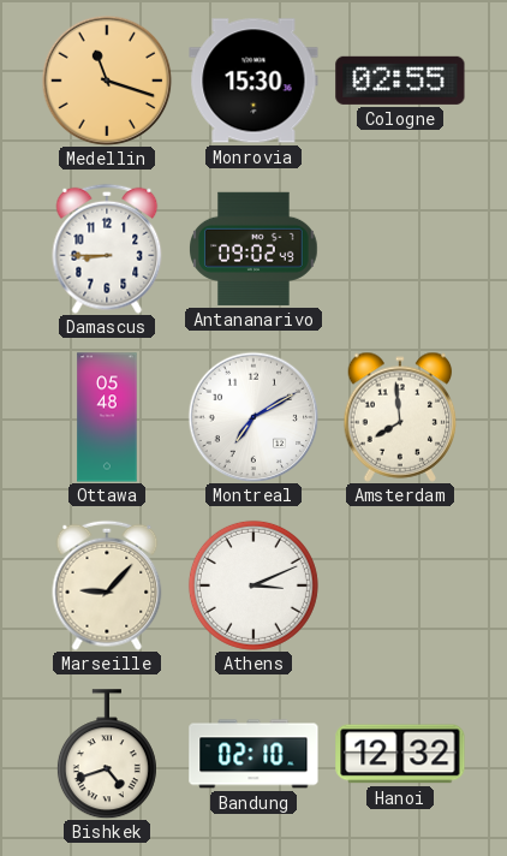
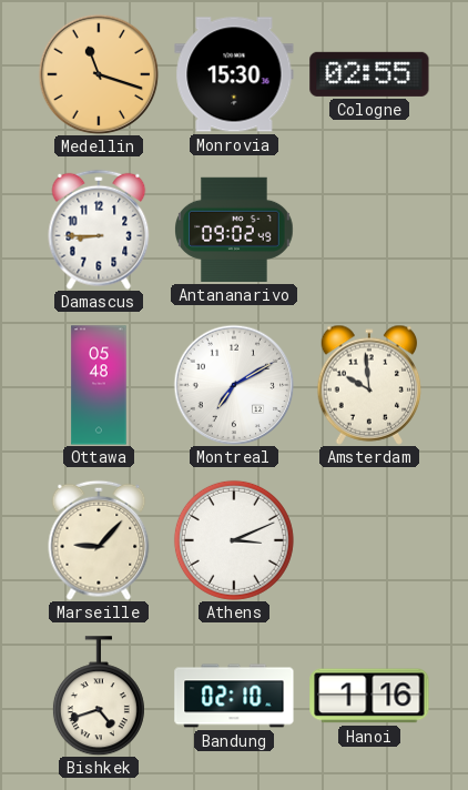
Amsterdam: 7:59 -> 9:59 (369, 385)
Hanoi: 12:32 -> 1:16 (369, 696)
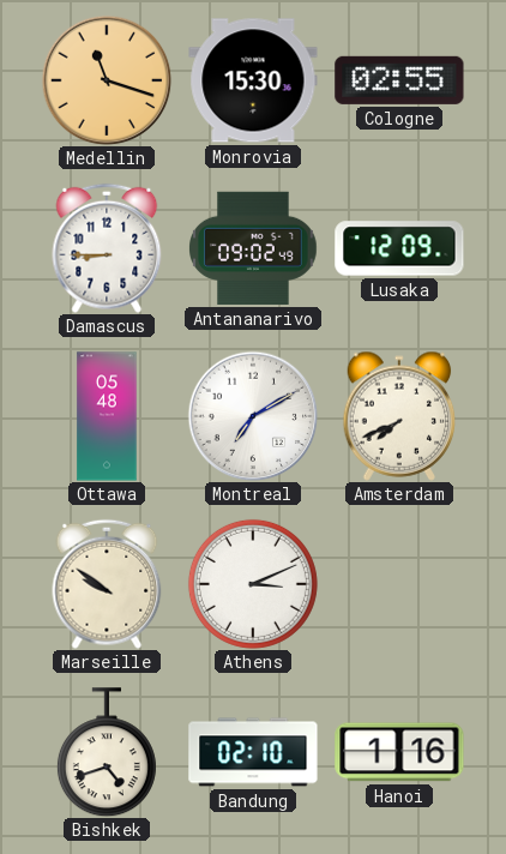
Lusaka: none -> 12:09 (399, 248)
Amsterdam: 9:59 -> 7:41 (399, 416)
Marseille: 9:07 -> 9:51 (107, 584)
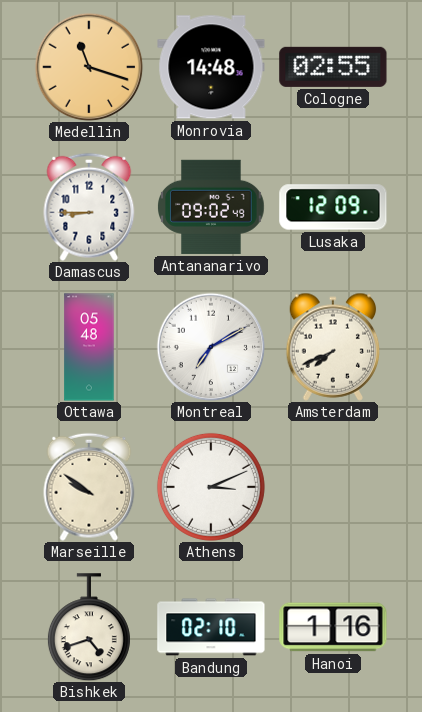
Monrovia: 15:30 -> 14:48 (211, 67)
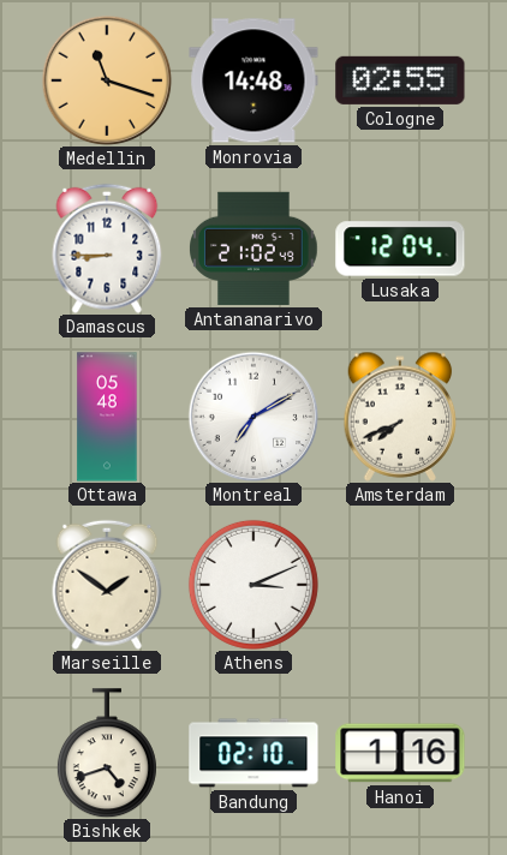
Antananarivo: 09:02 -> 21:02 (253, 249)
Lusaka: 12:09 -> 12:04 (400, 249)
Marseille: 9:51 -> 1:51 (107, 585)
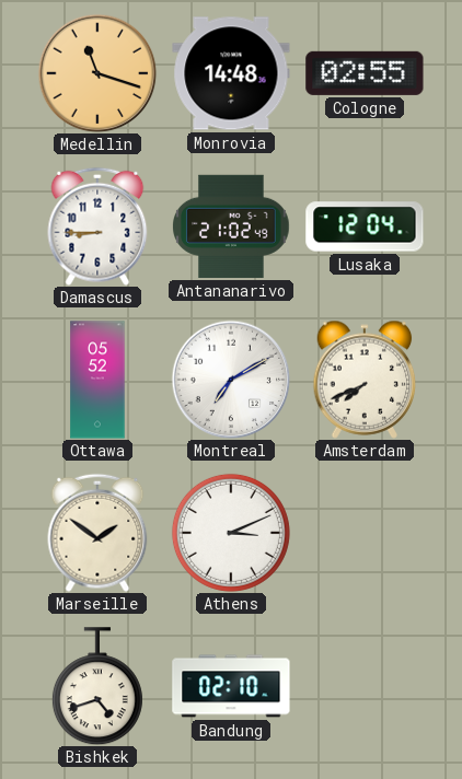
Ottawa: 05:48 -> 05:52 (97, 380)
Hanoi: 1:16 -> none (400, 753)
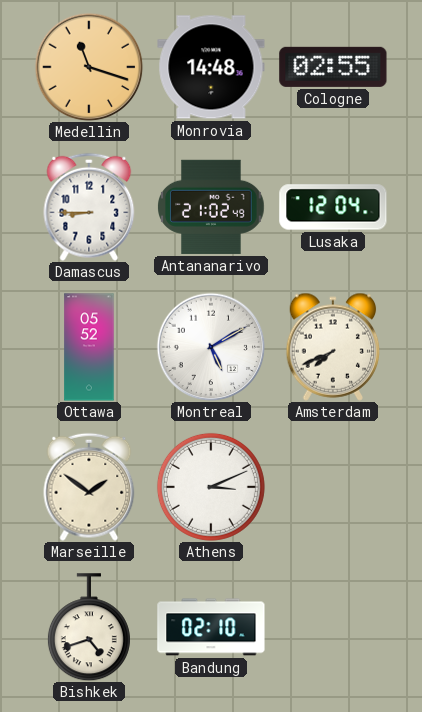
Montreal: 7:10 -> 5:10 (211, 347)
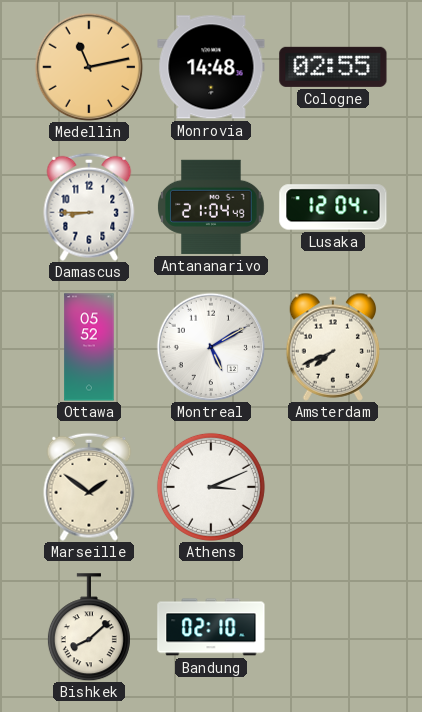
Medellin: 11:18 -> 11:13 (89, 67)
Antananarivo: 21:02 -> 21:04 (211, 207)
Bishkek: 4:42 -> 8:08 (89, 627)
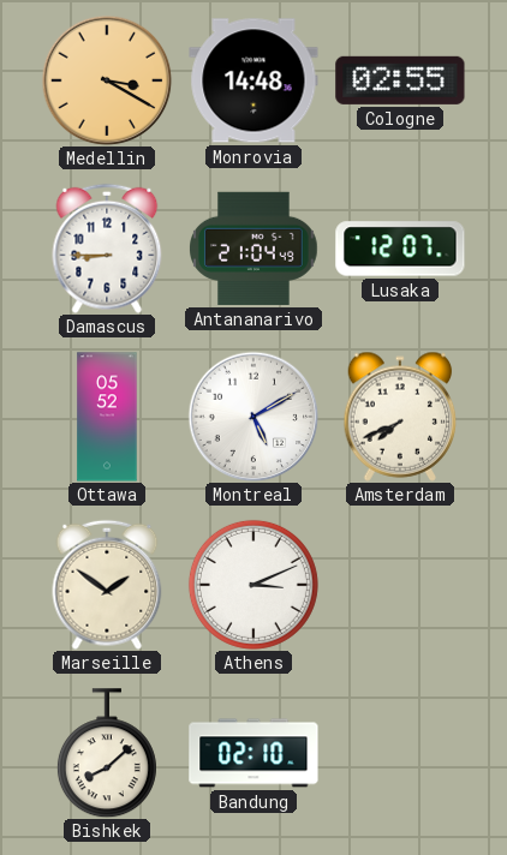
Medellin: 11:13 -> 3:20 (107, 80)
Lusaka: 12:04 -> 12:07 (400, 249)
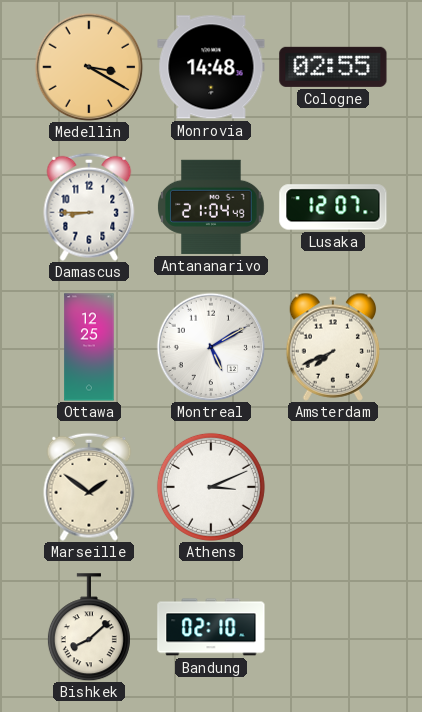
Ottawa: 05:52 -> 12:25 (89, 347)
